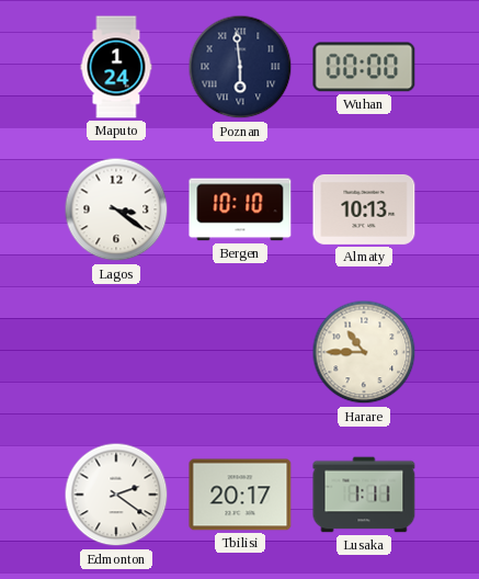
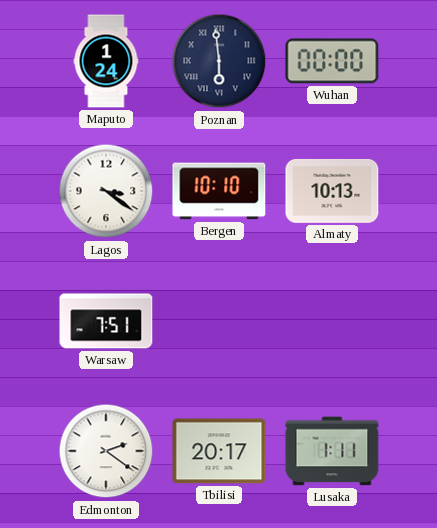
Warsaw: none -> 7:51 (106, 321)
Harare: 10:45 -> none (364, 352)
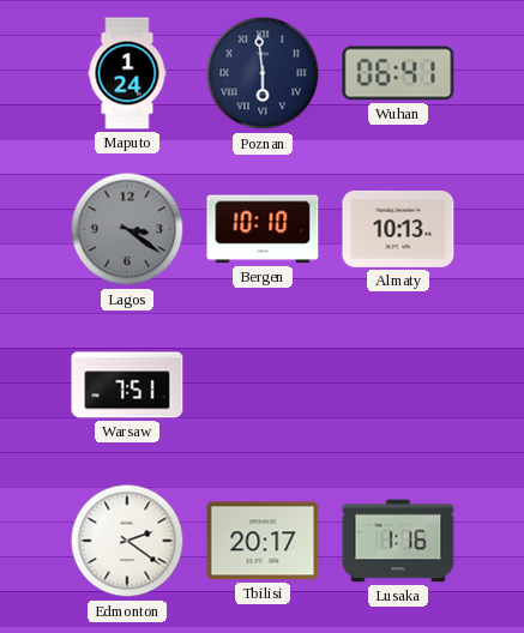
Wuhan: 00:00 -> 06:41 (398, 73)
Lagos dial: white -> grey (127, 229)
Lusaka: 1:11 -> 1:16 (398, 541)
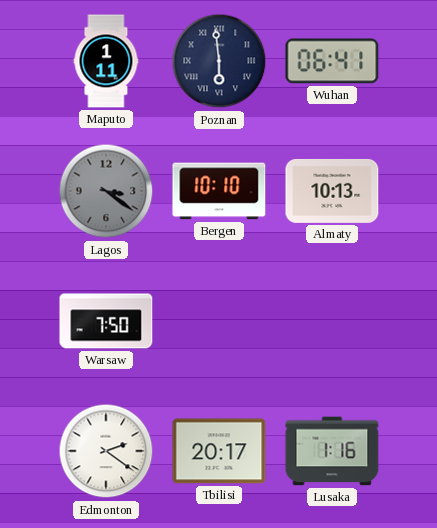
Maputo: 1:24 -> 1:11 (106, 61)
Warsaw: 7:51 -> 7:50 (106, 321)
